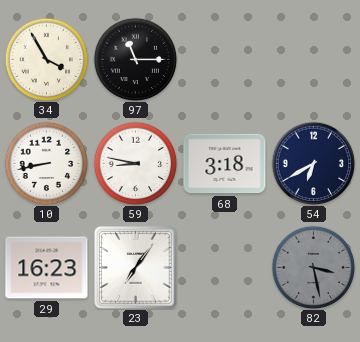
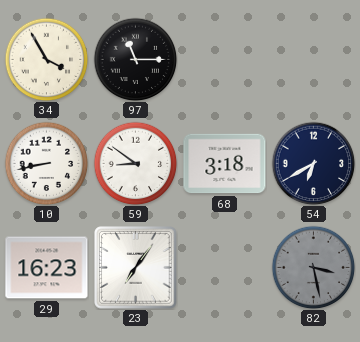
59: 8:47 -> 8:51 (135, 163)
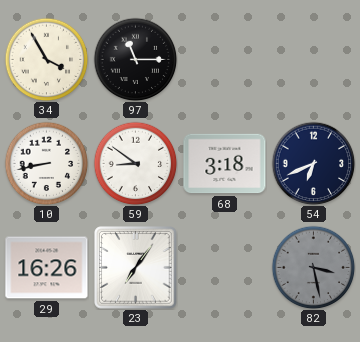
54: 6:40 -> 6:41 (313, 163)
29: 16:23 -> 16:26 (47, 268)
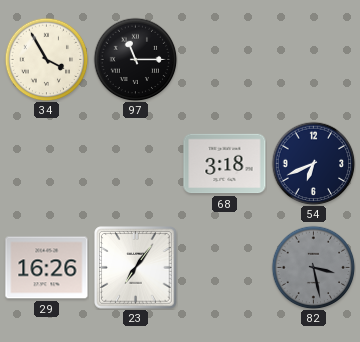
10: 8:43 -> none (46, 163)
59: 8:51 -> none (135, 163)
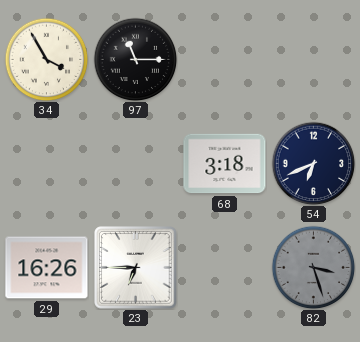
23: 7:06 -> 6:45 (136, 268)
82: 3:28 -> 3:27 (313, 267)
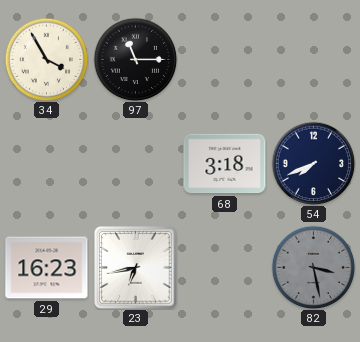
54: 6:41 -> 7:41 (313, 163)
29: 16:26 -> 16:23 (47, 268)
23: 6:45 -> 6:43 (136, 268)
82: 3:27 -> 3:28 (313, 267)
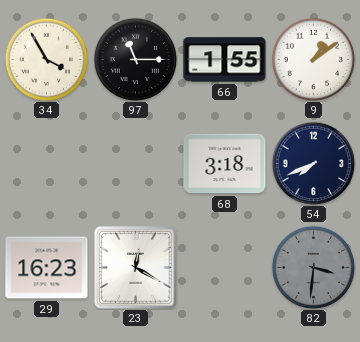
66: none -> 1:55 (225, 60)
9: none -> 1:09 (313, 59)
23: 6:43 -> 12:20 (136, 268)
82: 3:28 -> 3:31 (313, 267)
